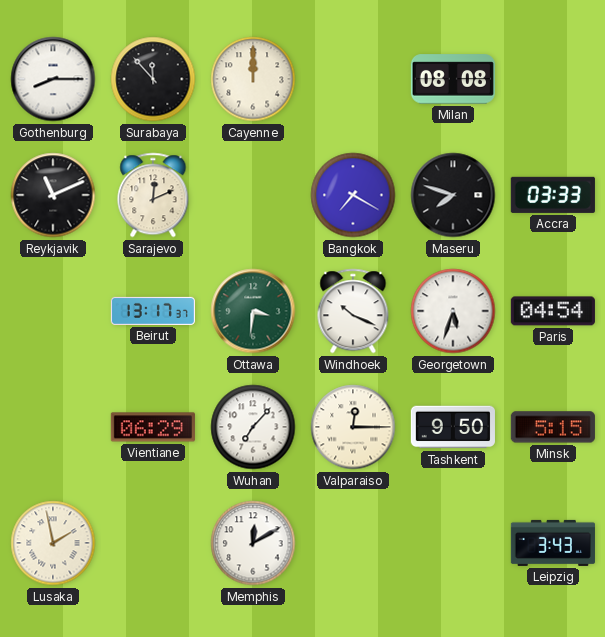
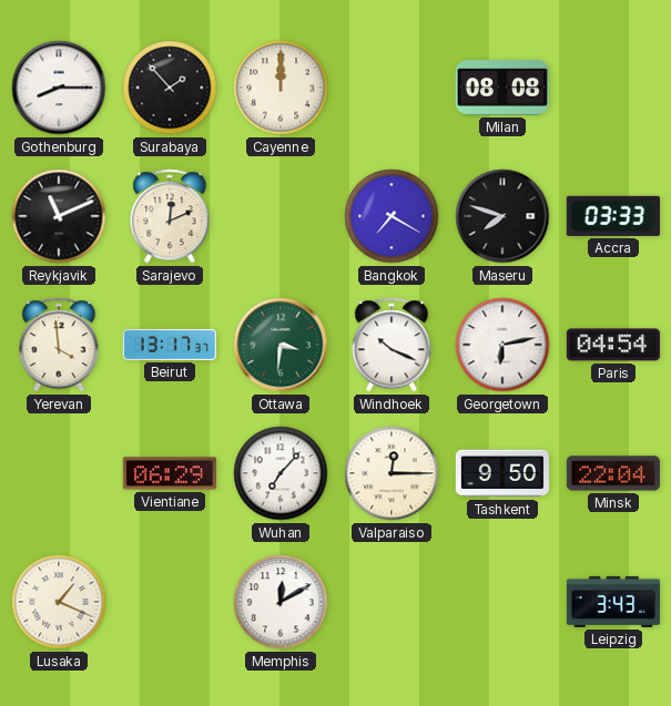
Surabaya: 11:53 -> 1:53 (170, 88)
Yerevan: none -> 3:59 (59, 345)
Georgetown: 5:33 -> 6:13 (502, 345)
Minsk: 5:15 -> 22:04 (613, 473)
Lusaka: 1:58 -> 1:19 (59, 602)
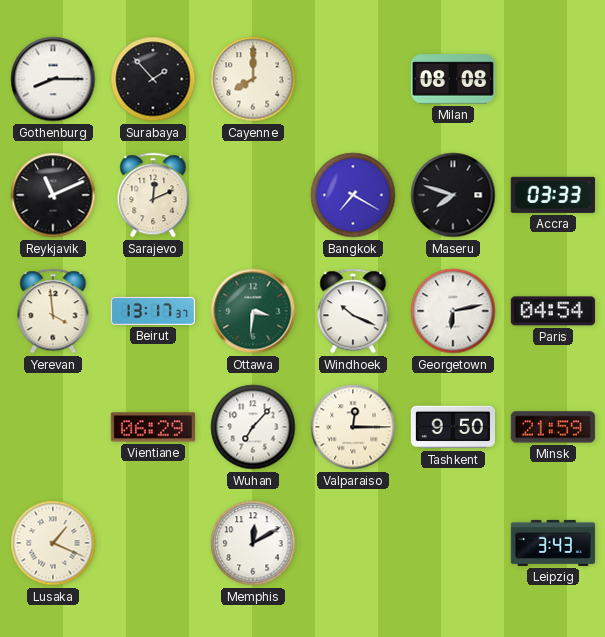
Cayenne: 12:00 -> 8:00 (253, 79)
Minsk: 22:04 -> 21:59 (553, 427)
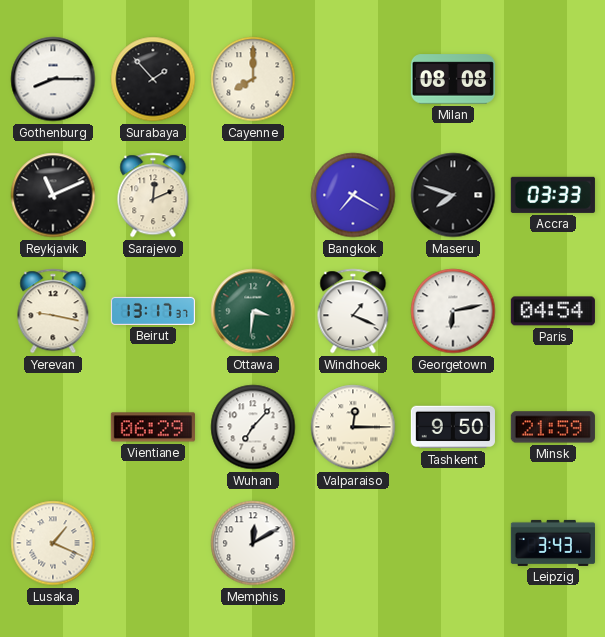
Yerevan: 3:59 -> 9:17 (53, 311)
Windhoek: 10:19 -> 1:19 (353, 311)
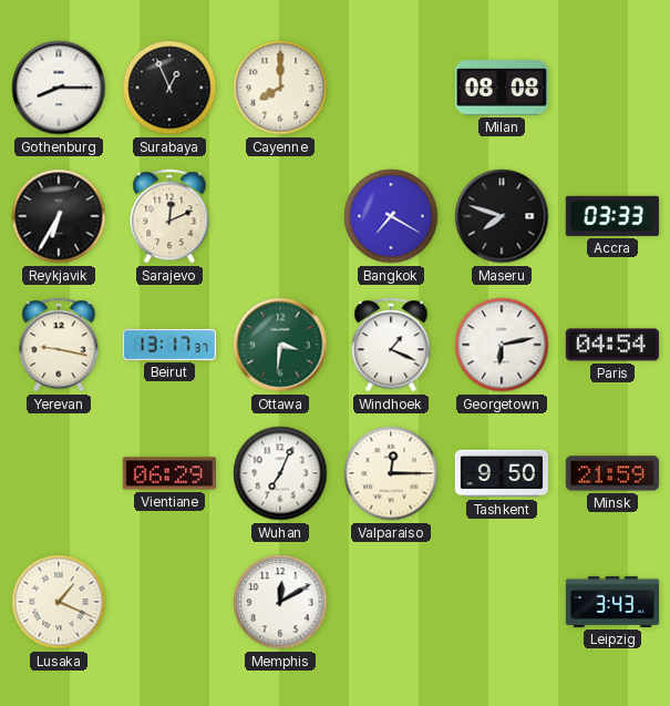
Surabaya: 1:53 -> 12:56 (169, 88)
Reykjavik: 11:11 -> 6:35 (59, 216)
Wuhan: 7:07 -> 7:04 (280, 473)
